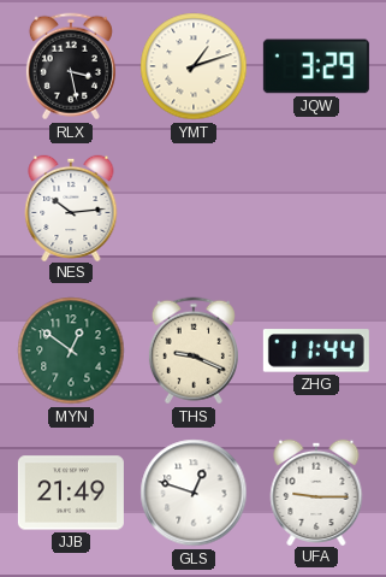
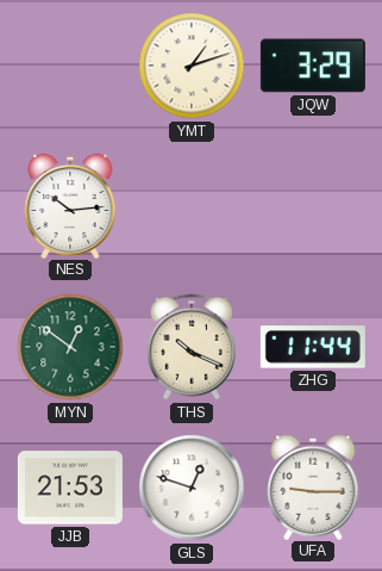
RLX: 3:28 -> none (71, 66)
THS: 9:19 -> 10:19 (192, 347)
JJB: 21:49 -> 21:53 (70, 488)
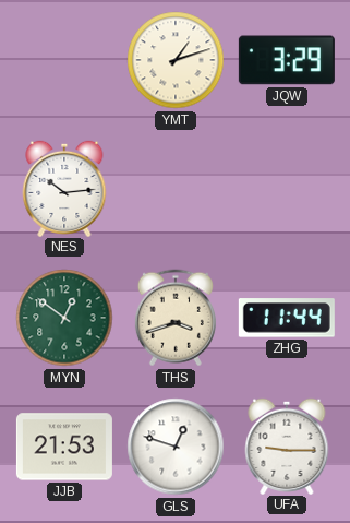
THS: 10:19 -> 3:42 (176, 318)
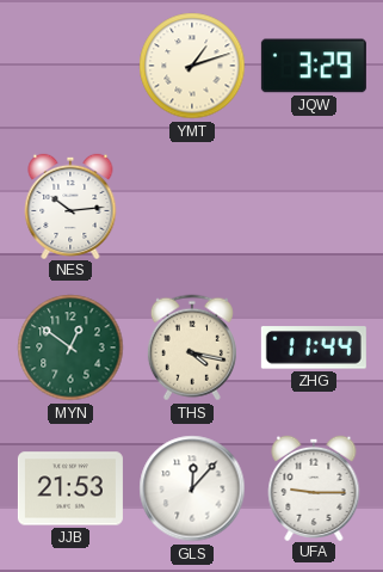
THS: 3:42 -> 4:17 (192, 347)
GLS: 12:48 -> 12:07 (192, 488)
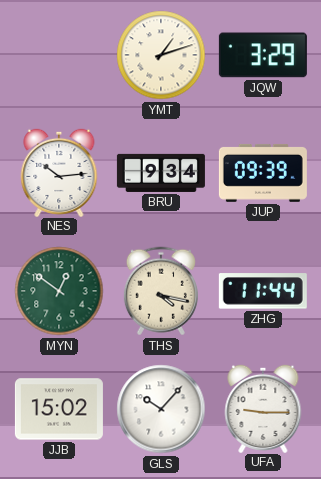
BRU: none -> 9:34 (161, 173)
JUP: none -> 09:39 (263, 173)
JJB: 21:53 -> 15:02 (59, 409)
GLS: 12:07 -> 10:07 (161, 409)
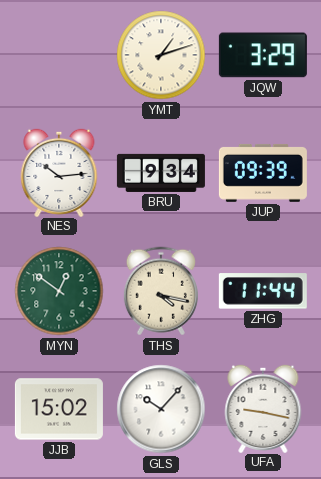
UFA: 9:15 -> 9:17 (263, 408)
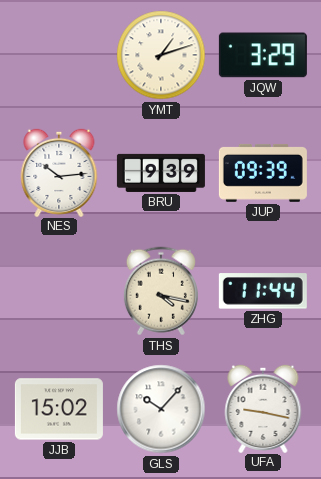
BRU: 9:34 -> 9:39 (161, 173)
MYN: 12:51 -> none (59, 291)
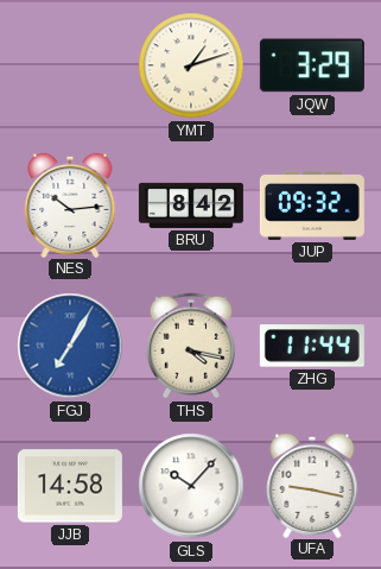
BRU: 9:39 -> 8:42 (191, 206)
JUP: 09:39 -> 09:32 (312, 206)
FGJ: none -> 7:05 (70, 346)
JJB: 15:02 -> 14:58 (70, 486)
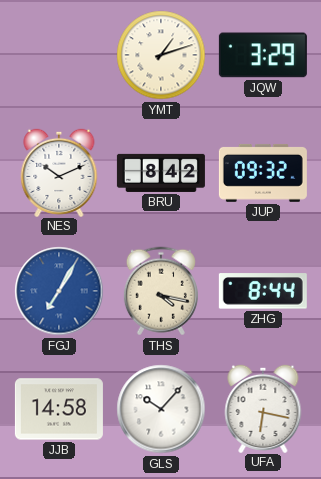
NES: 10:14 -> 10:11 (59, 172)
ZHG: 11:44 -> 8:44 (263, 291)
UFA: 9:17 -> 6:17 (263, 408)
